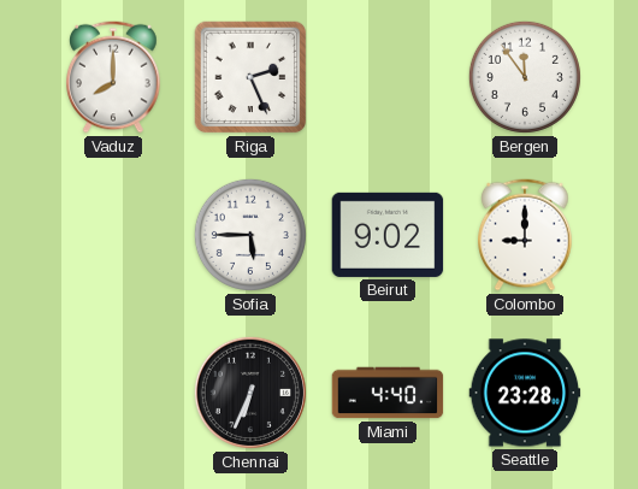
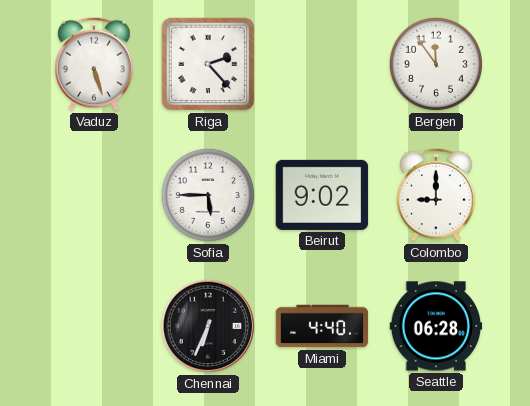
Vaduz: 8:00 -> 5:27 (94, 64)
Riga: 2:26 -> 2:23 (208, 64)
Seattle: 23:28 -> 06:28 (436, 326)
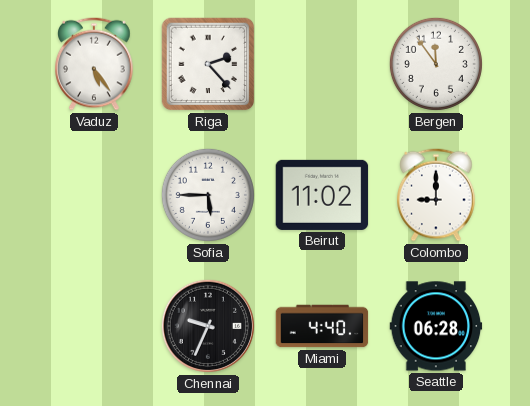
Vaduz: 5:27 -> 5:24 (94, 64)
Beirut: 9:02 -> 11:02 (322, 195)
Chennai: 6:34 -> 9:34 (208, 326)
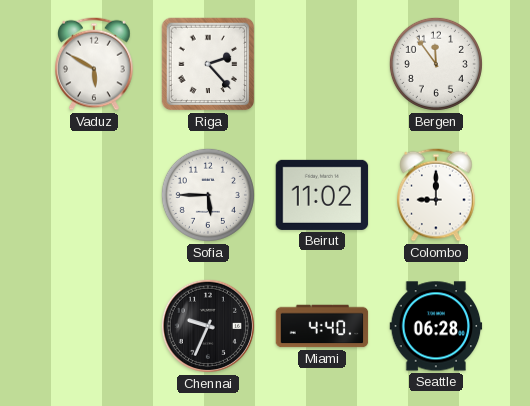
Vaduz: 5:24 -> 5:50 (94, 64)
